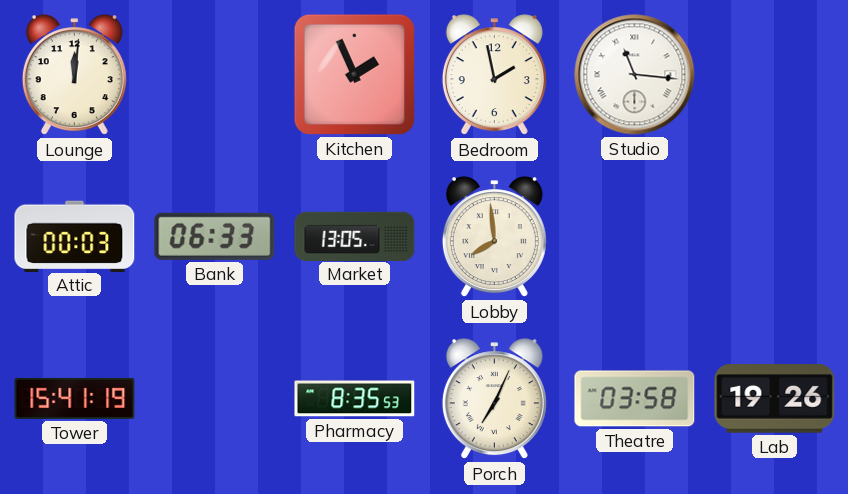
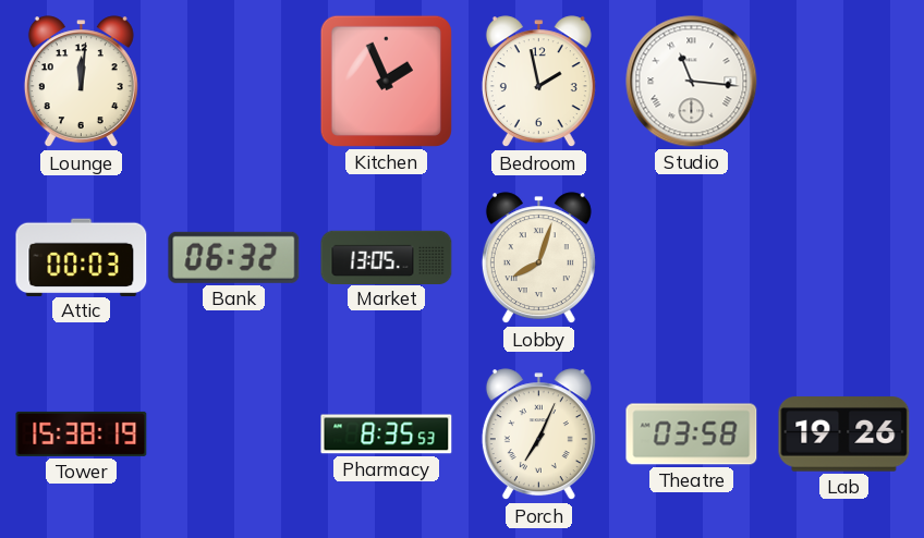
Bank: 06:33 -> 06:32 (234, 257)
Lobby: 7:59 -> 8:03 (538, 258)
Tower: 15:41 -> 15:38 (82, 433)
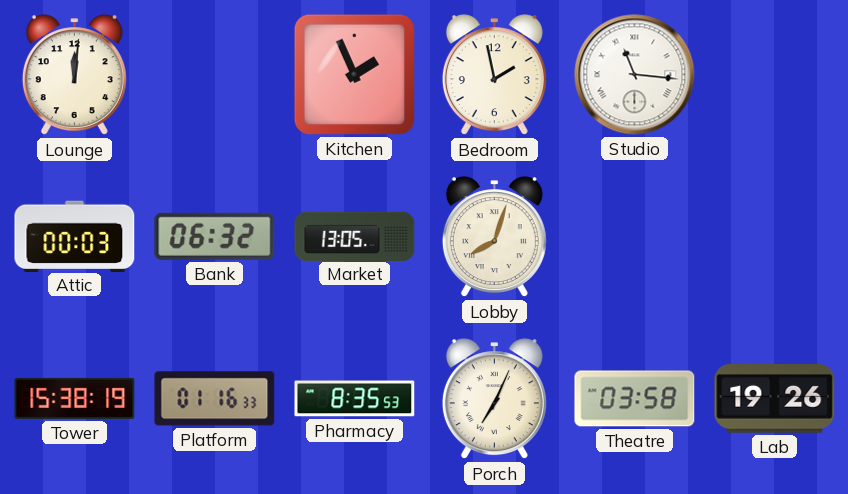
Platform: none -> 01:16 (215, 399)
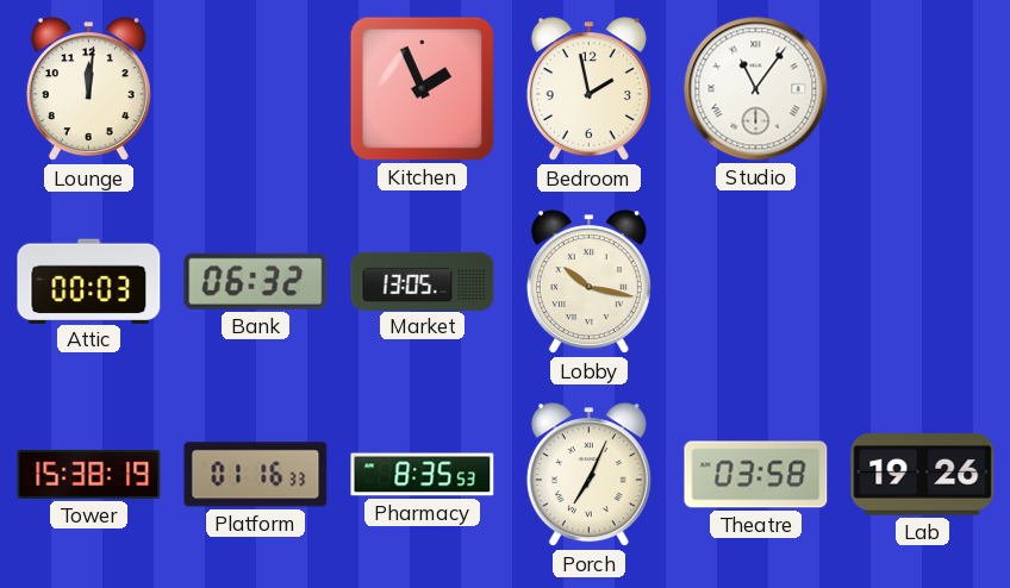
Studio: 11:16 -> 11:06 (756, 89)
Lobby: 8:03 -> 10:17 (588, 282)
